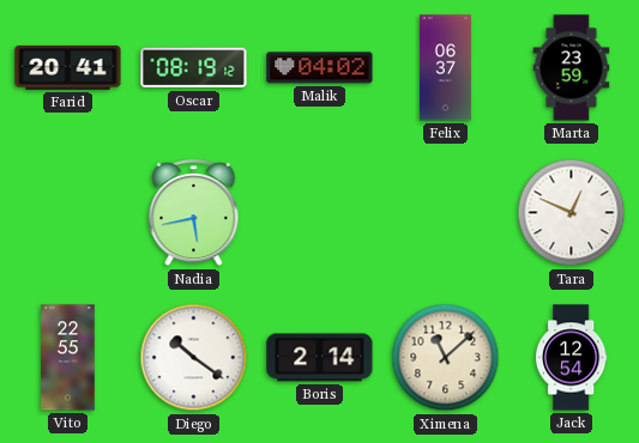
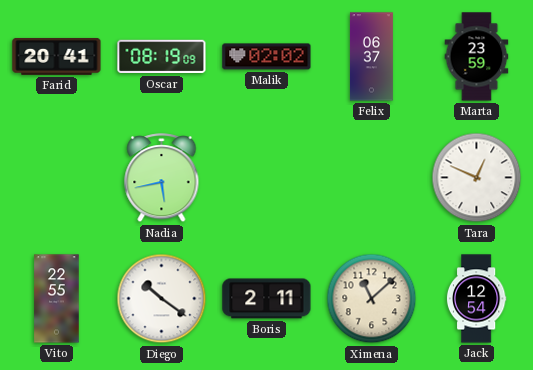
Oscar: 08:19:12 -> 08:19:09 (162, 57)
Malik: 04:02 -> 02:02 (267, 57)
Boris: 2:14 -> 2:11 (267, 299)
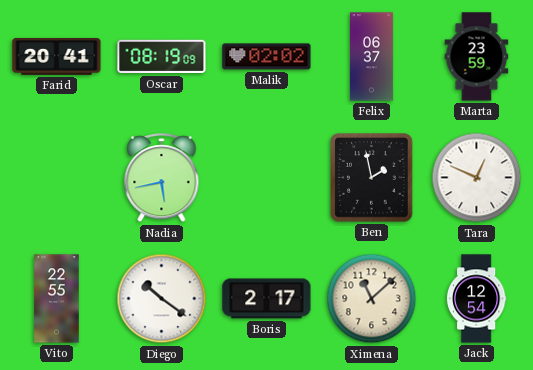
Ben: none -> 1:58 (372, 178)
Boris: 2:11 -> 2:17 (267, 299)
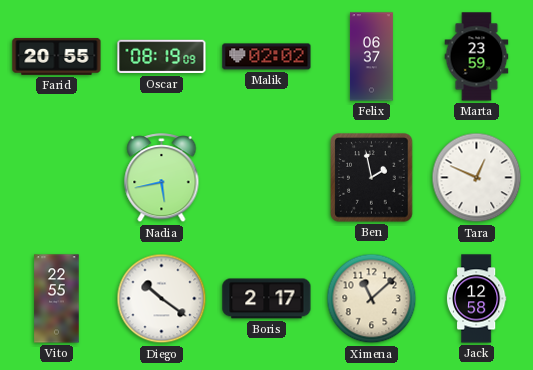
Farid: 20:41 -> 20:55 (57, 56)
Jack: 12:54 -> 12:58 (476, 299)
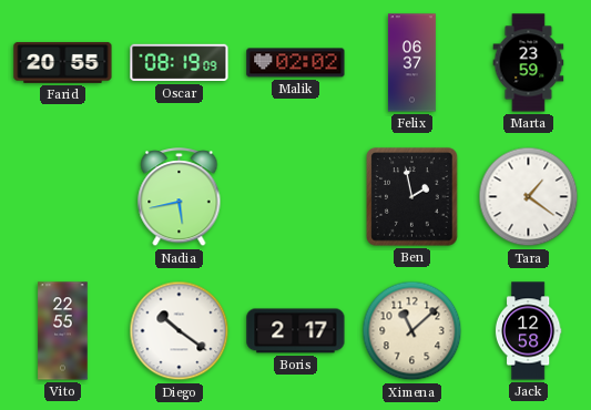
Tara: 12:49 -> 1:21 (529, 197)
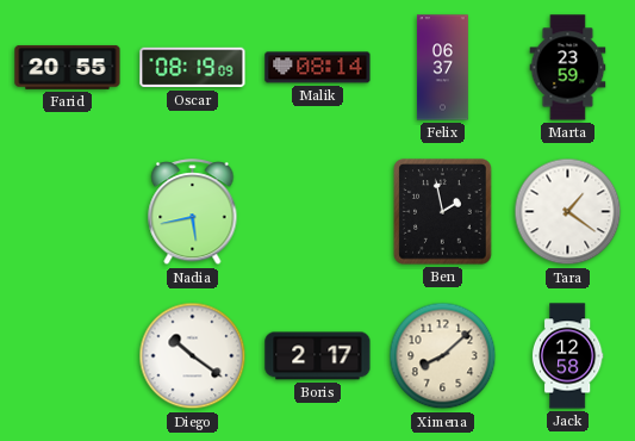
Malik: 02:02 -> 08:14 (318, 68)
Vito: 22:55 -> none (63, 331)
Ximena: 11:08 -> 8:08 (443, 356)
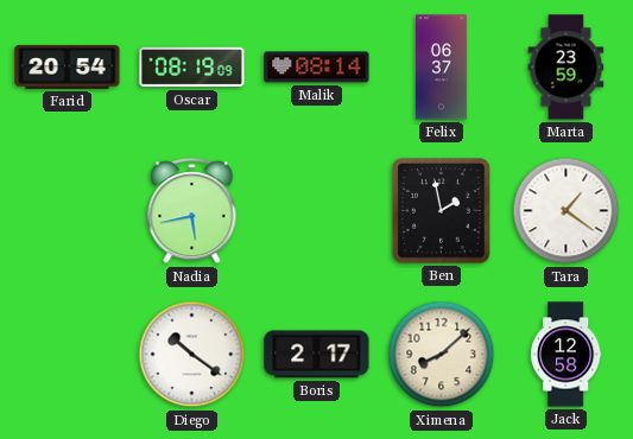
Farid: 20:55 -> 20:54 (68, 66)
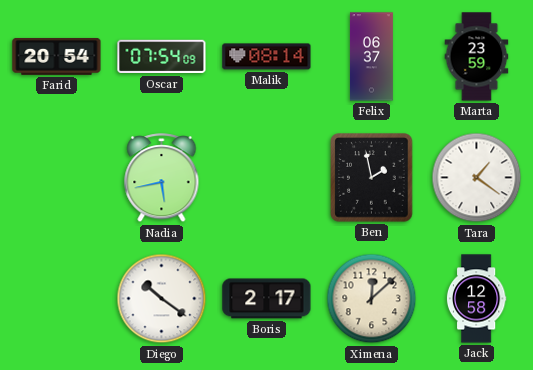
Oscar: 08:19 -> 07:54 (162, 57)
Ximena: 8:08 -> 12:08 (372, 299)
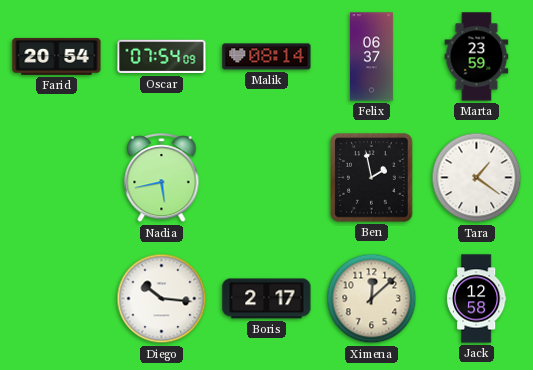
Diego: 10:21 -> 10:16 (162, 299)
